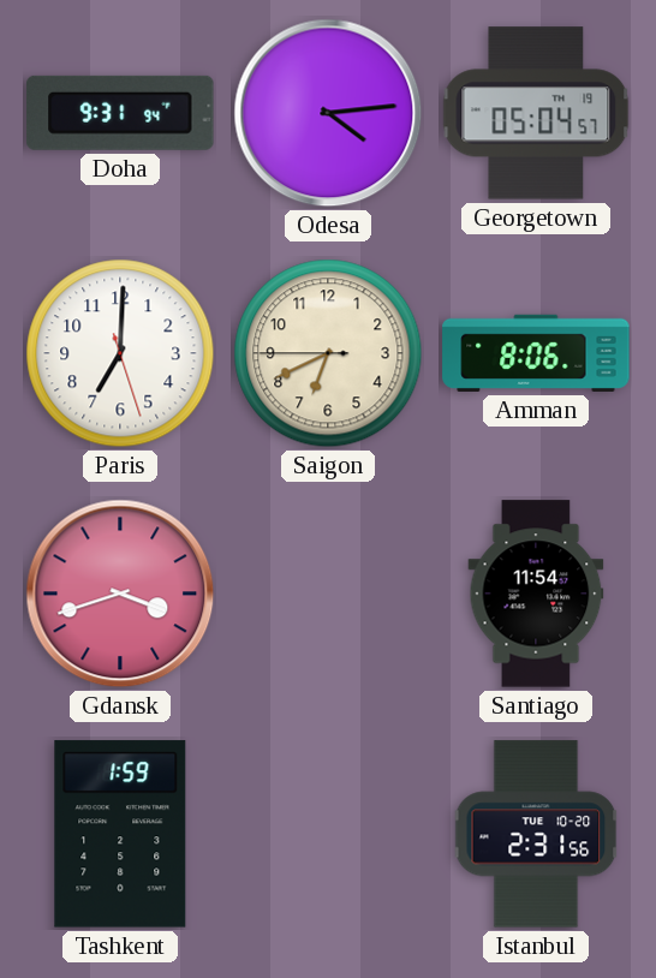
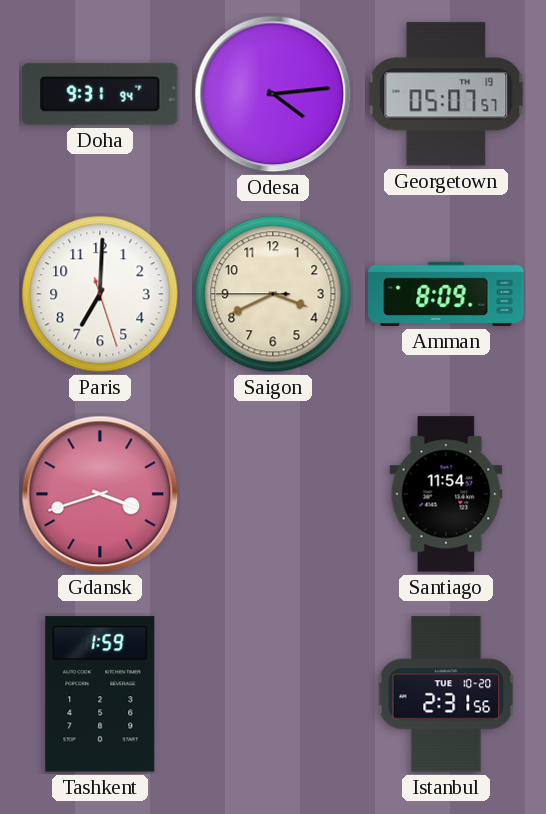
Georgetown: 05:04 -> 05:07 (446, 94)
Saigon: 6:40 -> 3:40 (273, 294)
Amman: 8:06 -> 8:09 (446, 294)
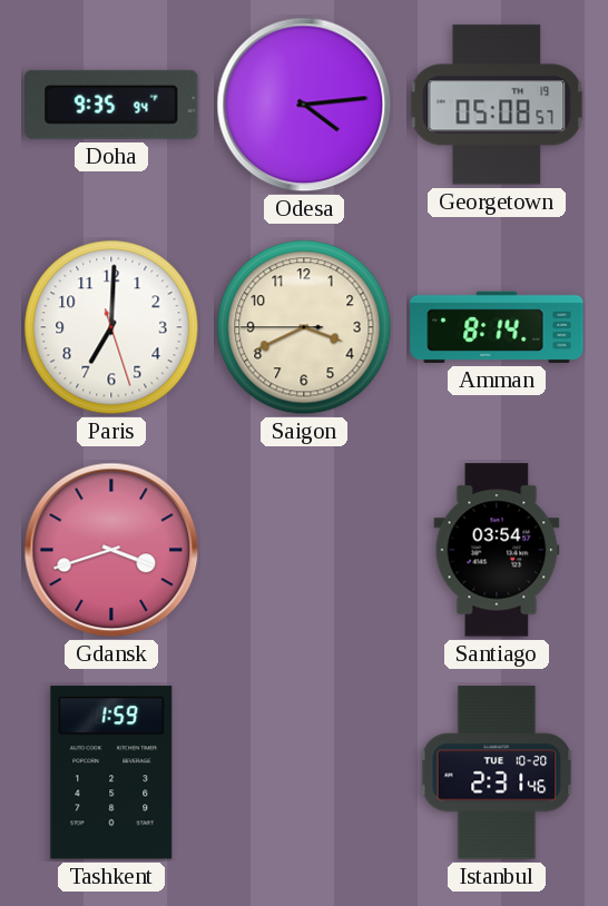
Doha: 9:31 -> 9:35 (111, 105)
Georgetown: 05:07 -> 05:08 (497, 105)
Amman: 8:09 -> 8:14 (497, 327)
Santiago: 11:54 -> 03:54 (497, 550)
Istanbul: 2:31:56 -> 2:31:46 (497, 772)
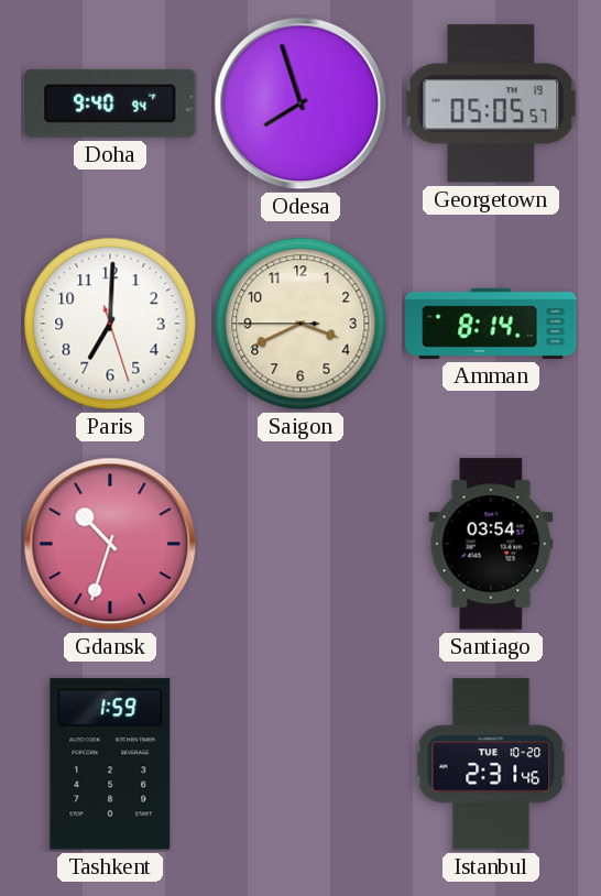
Doha: 9:35 -> 9:40 (110, 103)
Odesa: 4:14 -> 7:57 (300, 103)
Georgetown: 05:08 -> 05:05 (491, 103)
Gdansk: 3:42 -> 10:33 (110, 544)
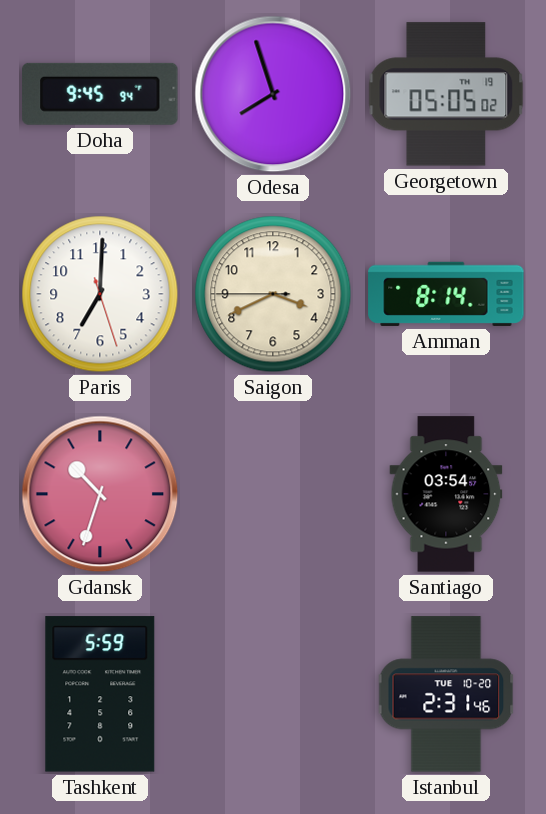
Doha: 9:40 -> 9:45 (100, 94)
Georgetown: 05:05:57 -> 05:05:02 (446, 94)
Tashkent: 1:59 -> 5:59 (100, 694)
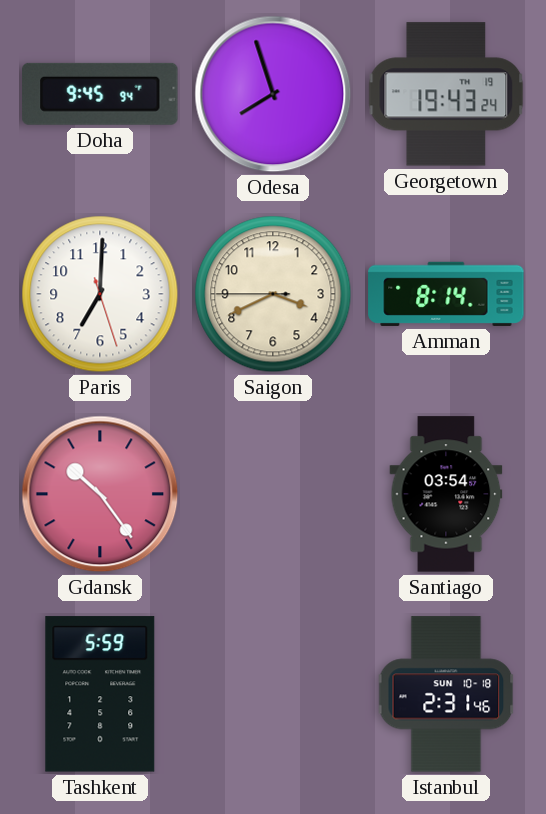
Georgetown: 05:05 -> 19:43 (446, 94)
Gdansk: 10:33 -> 10:24 (100, 494)
Istanbul date: TUE 10-20 -> SUN 10-18 (446, 694)
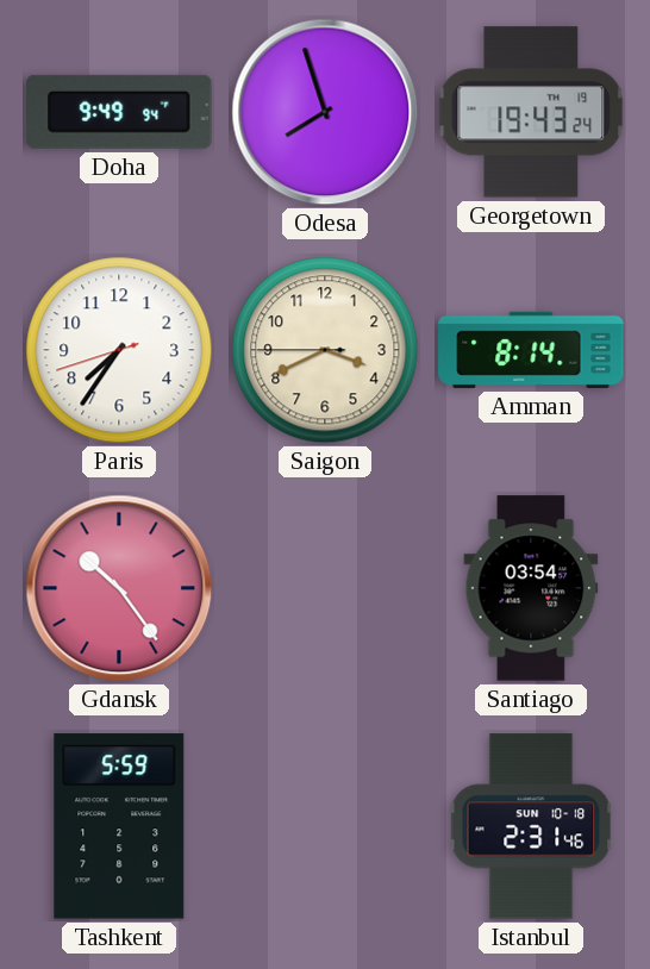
Doha: 9:45 -> 9:49 (119, 112)
Paris: 7:00 -> 7:35 (119, 350)
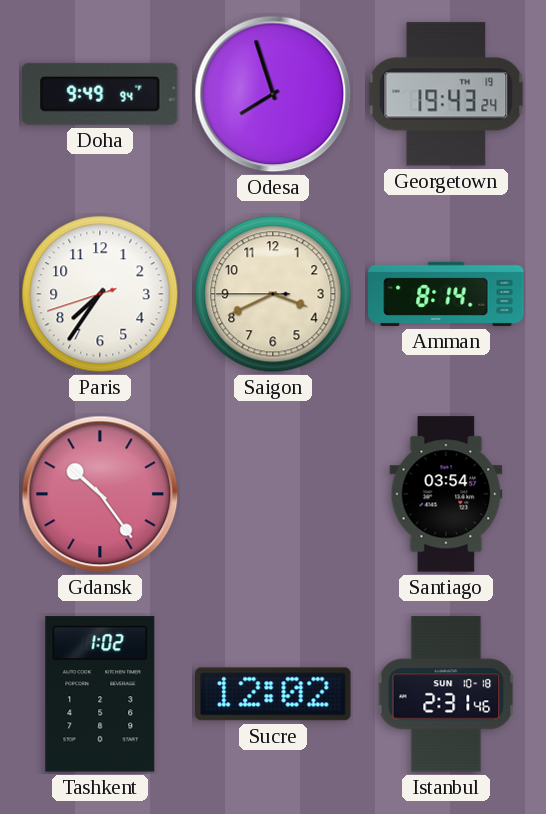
Tashkent: 5:59 -> 1:02 (100, 694)
Sucre: none -> 12:02 (273, 694)
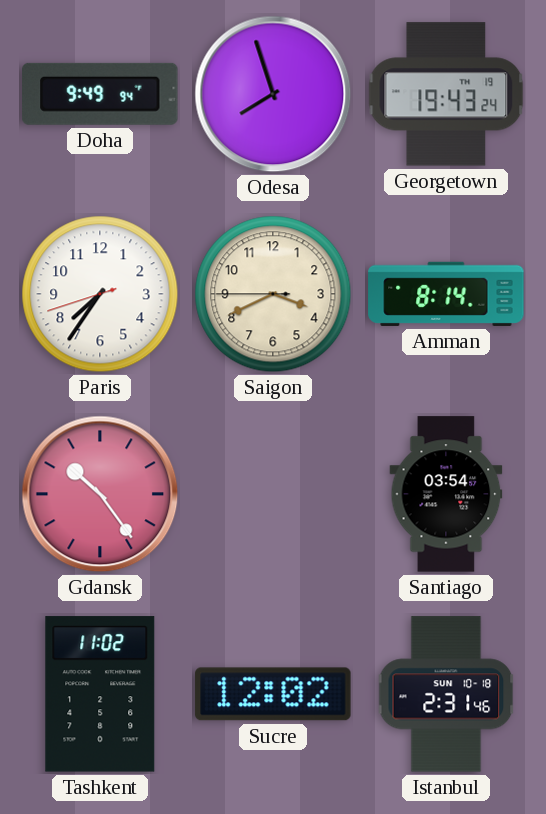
Tashkent: 1:02 -> 11:02 (100, 694)
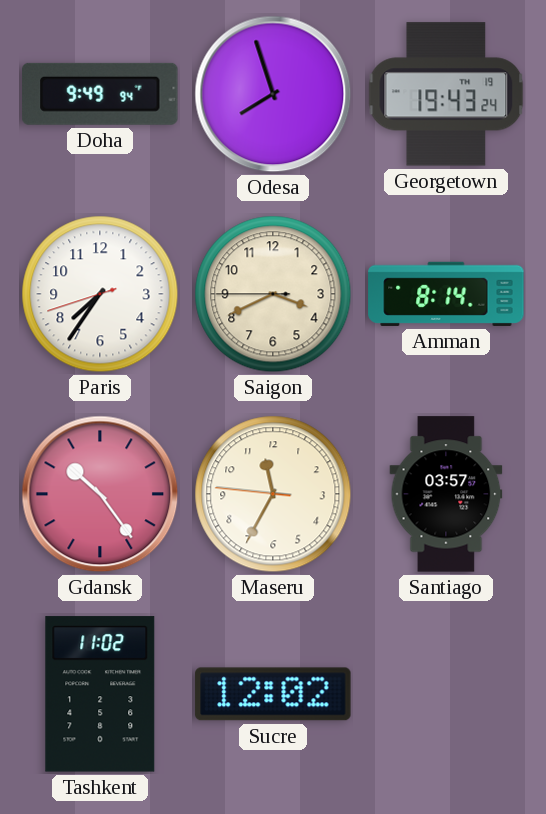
Maseru: none -> 11:34 (273, 494)
Santiago: 03:54 -> 03:57 (446, 494)
Istanbul: 2:31 -> none (446, 694)
